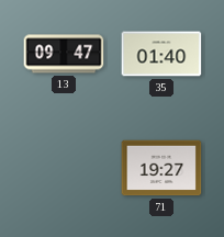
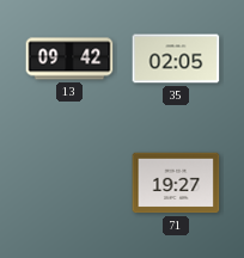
13: 09:47 -> 09:42 (69, 59)
35: 01:40 -> 02:05 (176, 59)
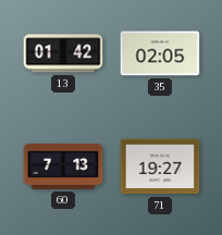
13: 09:42 -> 01:42 (63, 53)
60: none -> 7:13 (63, 166)
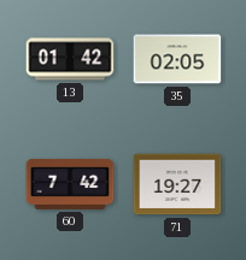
60: 7:13 -> 7:42 (70, 184)
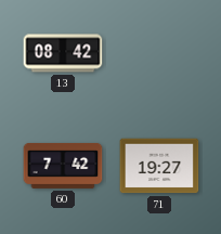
13: 01:42 -> 08:42 (63, 53)
35: 02:05 -> none (177, 59)
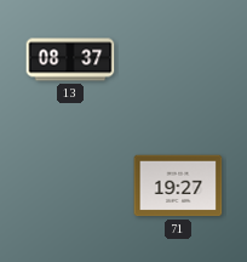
13: 08:42 -> 08:37 (70, 59)
60: 7:42 -> none (63, 166)
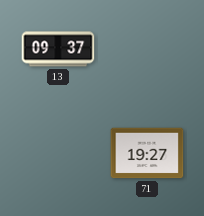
13: 08:37 -> 09:37 (58, 49)
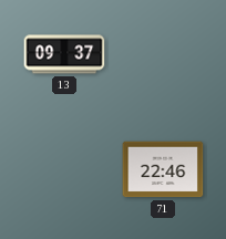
71: 19:27 -> 22:46 (163, 169)
